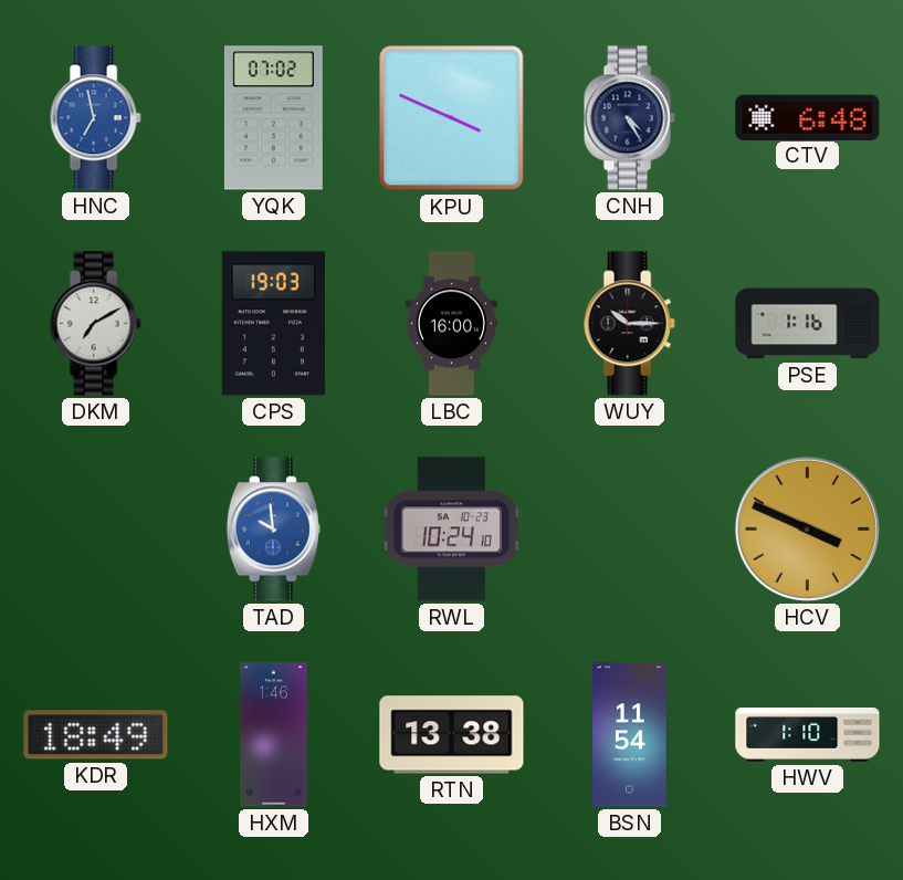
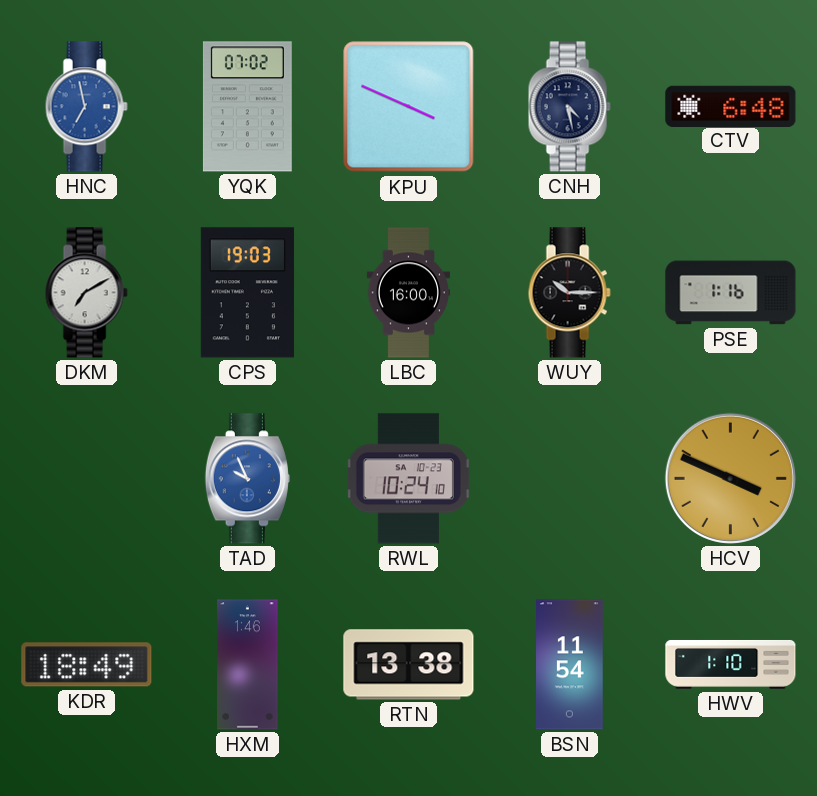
CNH: 4:25 -> 4:28 (569, 107)
TAD: 9:59 -> 9:56 (247, 479)
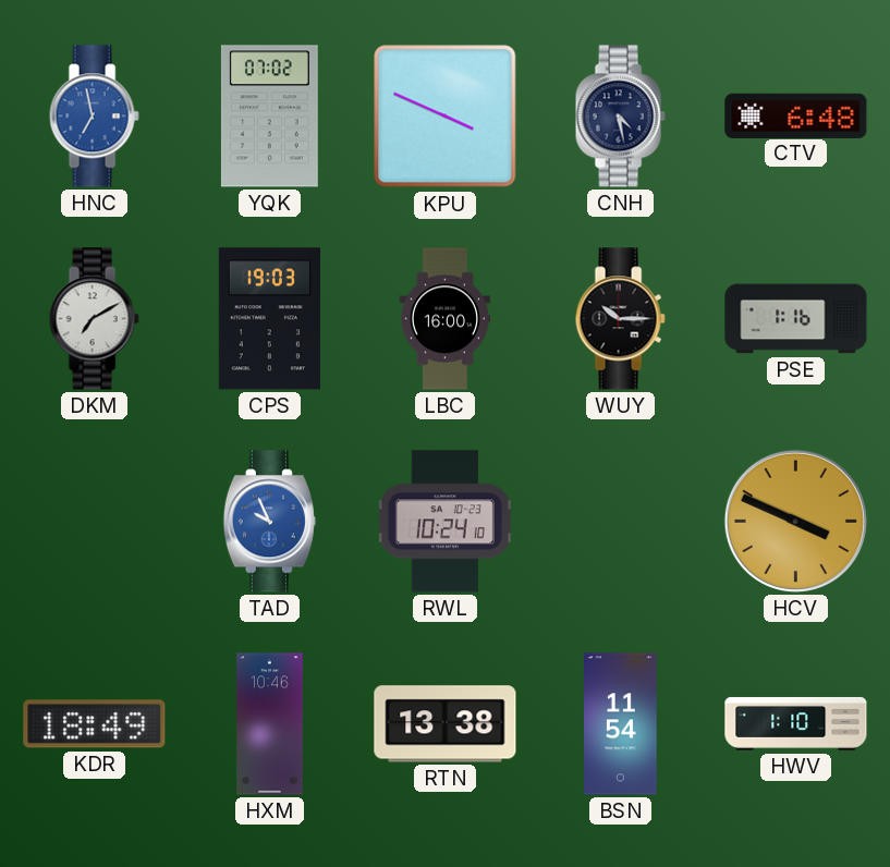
HXM: 1:46 -> 10:46 (270, 724)
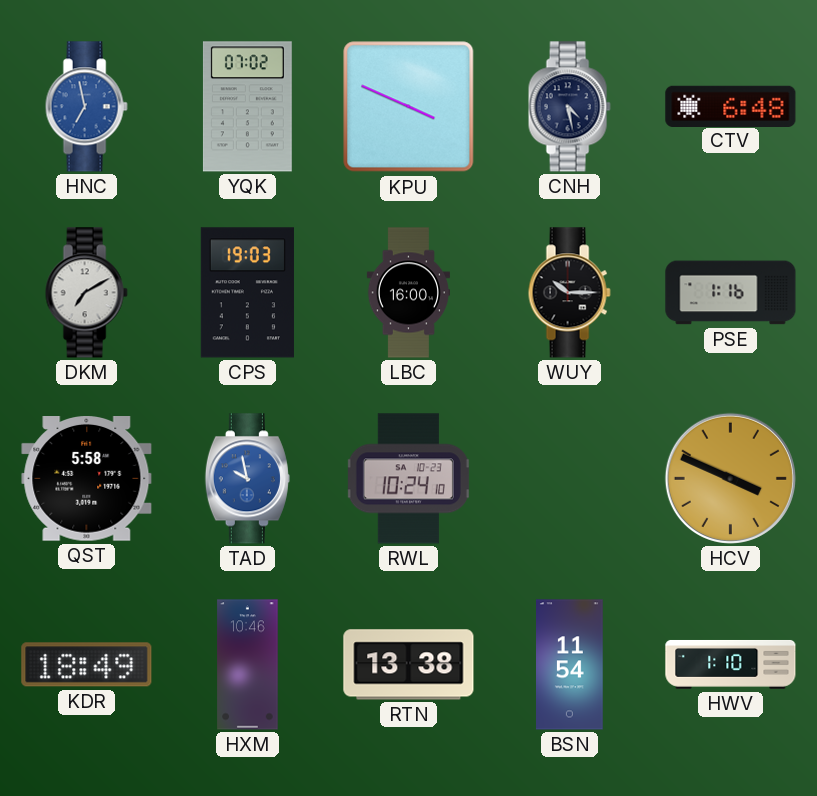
QST: none -> 5:58 (87, 479)
TAD: 9:56 -> 9:58 (247, 479)
